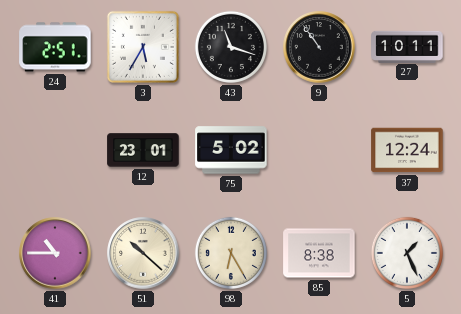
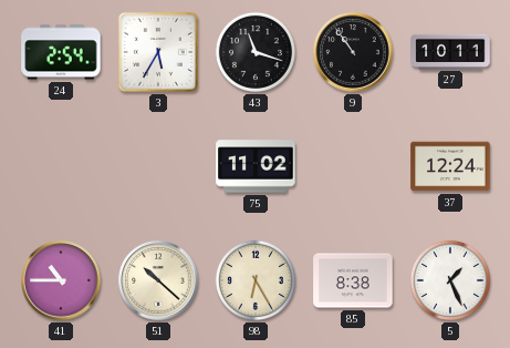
24: 2:51 -> 2:54 (61, 52)
12: 23:01 -> none (143, 150)
75: 5:02 -> 11:02 (256, 166)
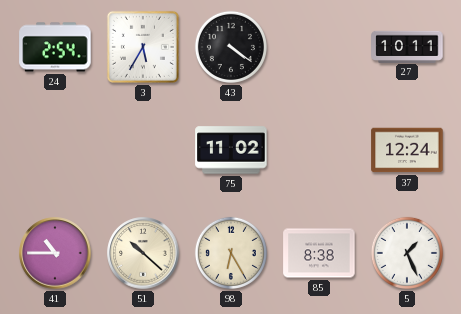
43: 11:18 -> 4:21 (231, 47)
9: 10:54 -> none (353, 52)
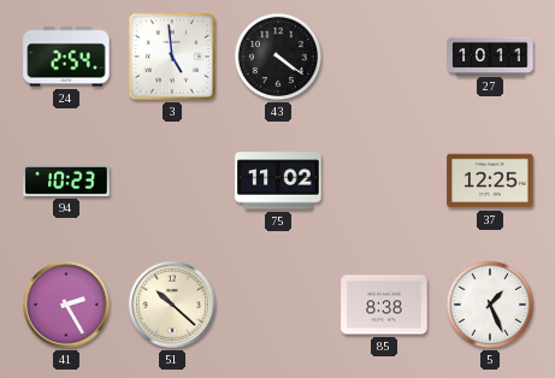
3: 5:35 -> 4:59 (172, 57)
94: none -> 10:23 (66, 181)
37: 12:24 -> 12:25 (490, 181)
41: 10:45 -> 2:25 (66, 305)
98: 6:25 -> none (231, 253)
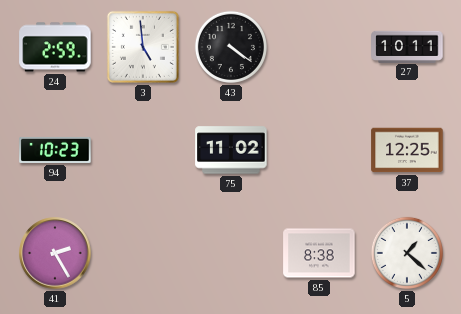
24: 2:54 -> 2:59 (55, 47)
51: 10:22 -> none (172, 305)
5: 1:26 -> 1:22 (407, 253)
